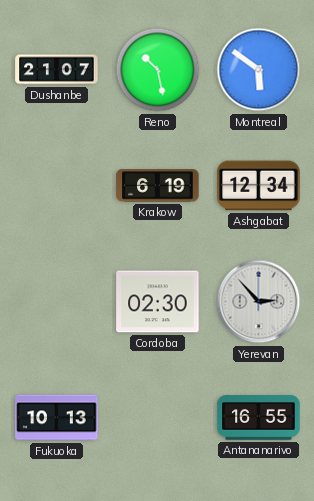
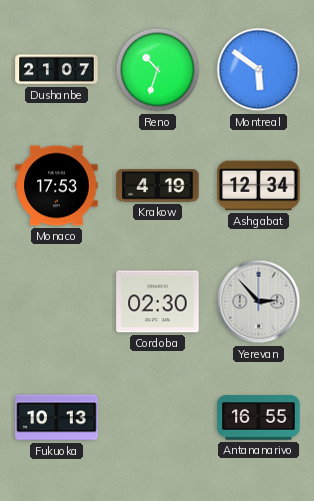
Reno: 10:28 -> 10:33 (158, 70)
Monaco: none -> 17:53 (57, 186)
Krakow: 6:19 -> 4:19 (158, 186)
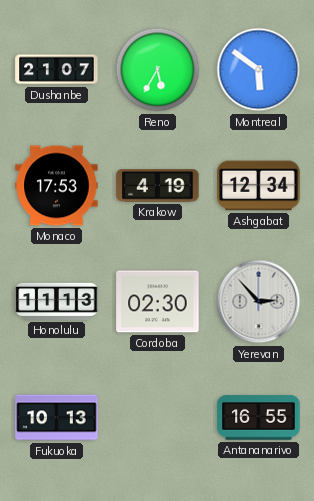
Reno: 10:33 -> 5:35 (158, 70)
Honolulu: none -> 11:13 (57, 301)
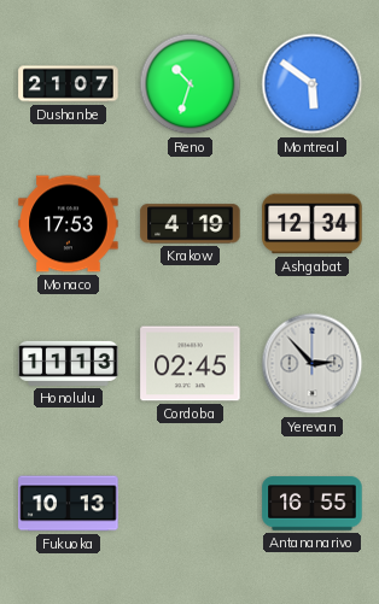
Reno: 5:35 -> 10:33 (191, 84)
Cordoba: 02:30 -> 02:45 (191, 364)
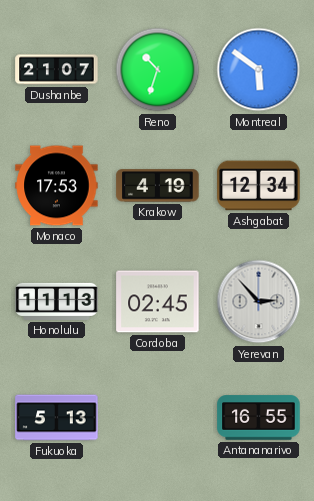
Fukuoka: 10:13 -> 5:13 (57, 418)
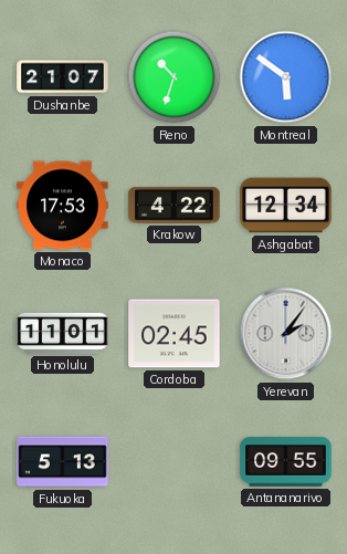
Krakow: 4:19 -> 4:22 (175, 206)
Honolulu: 11:13 -> 11:01 (63, 333)
Yerevan: 2:53 -> 2:06 (286, 334)
Antananarivo: 16:55 -> 09:55 (286, 462)
